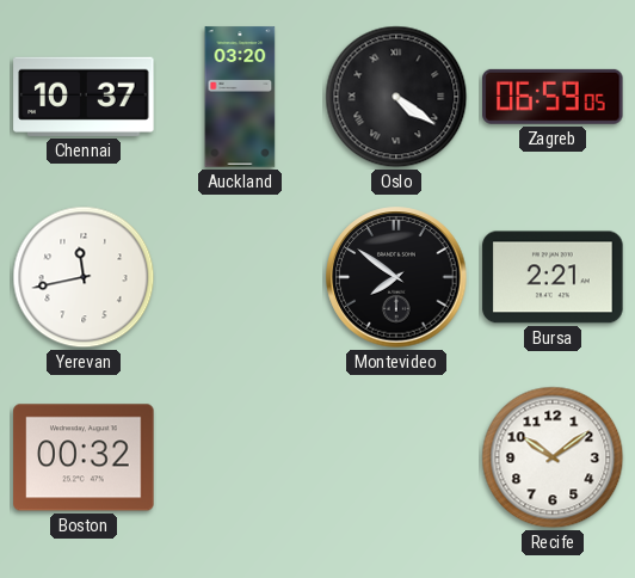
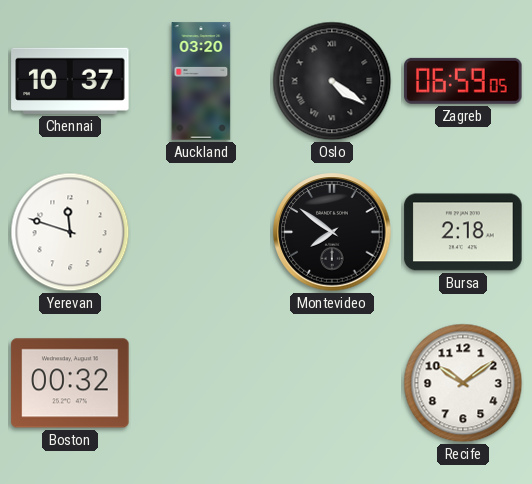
Yerevan: 11:43 -> 11:48 (70, 232)
Bursa: 2:21 -> 2:18 (463, 232)
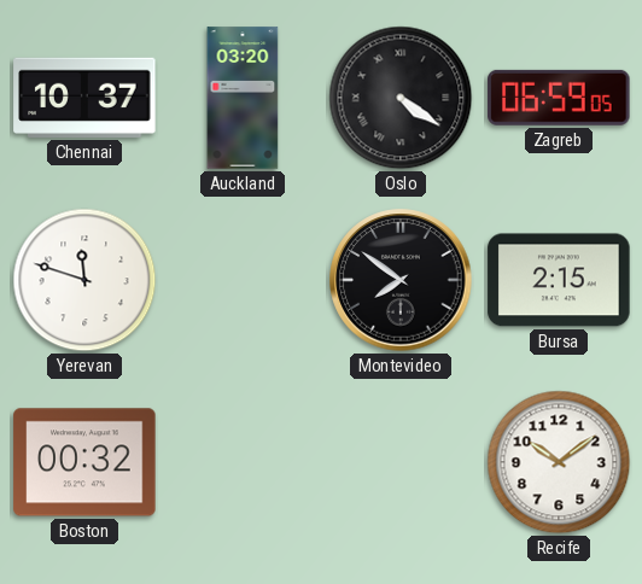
Bursa: 2:18 -> 2:15 (559, 280)
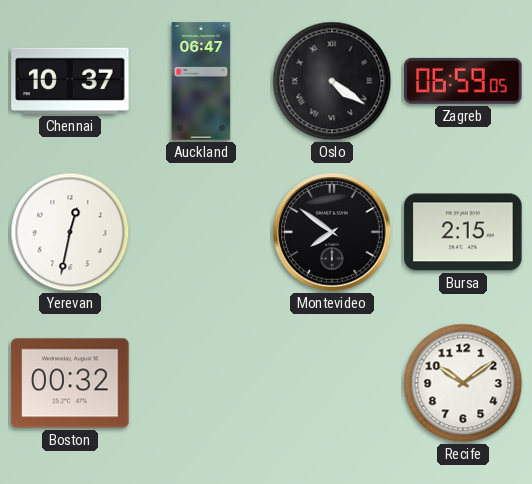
Auckland: 03:20 -> 06:47 (201, 81)
Yerevan: 11:48 -> 12:32 (70, 232)
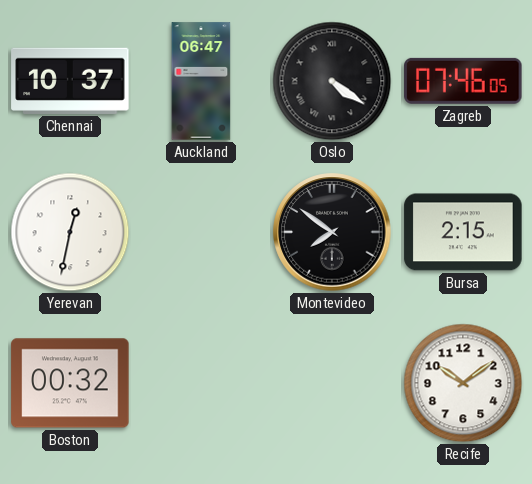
Zagreb: 06:59 -> 07:46 (463, 81)
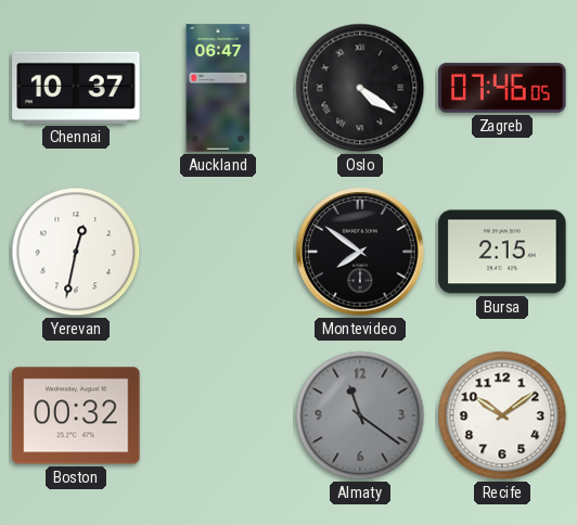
Almaty: none -> 11:21 (360, 415)
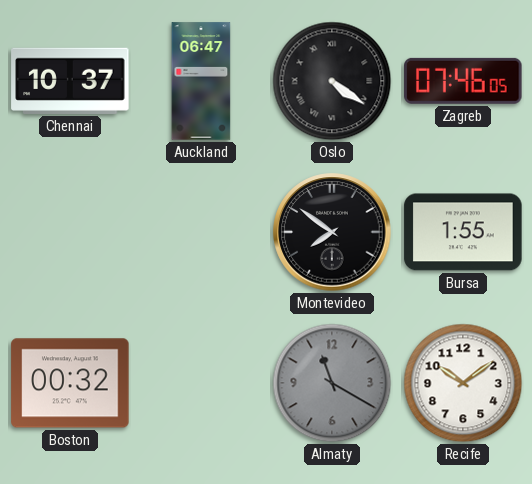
Yerevan: 12:32 -> none (76, 252)
Bursa: 2:15 -> 1:55 (463, 232)
Almaty: 11:21 -> 11:20 (332, 383)
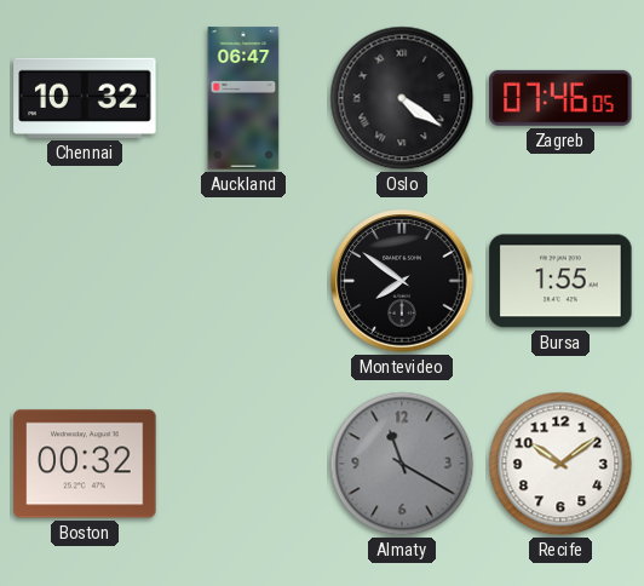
Chennai: 10:37 -> 10:32 (85, 98)
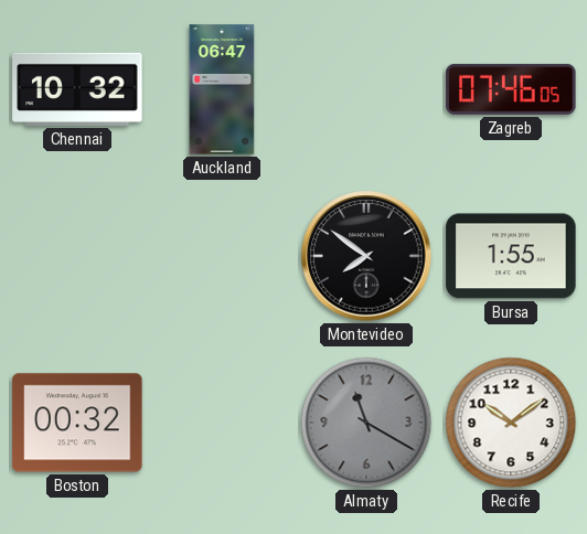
Oslo: 4:21 -> none (402, 98)
